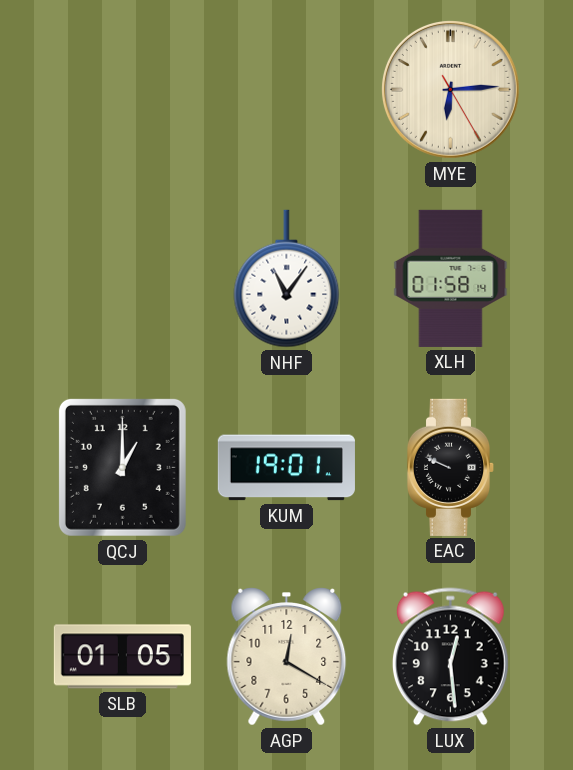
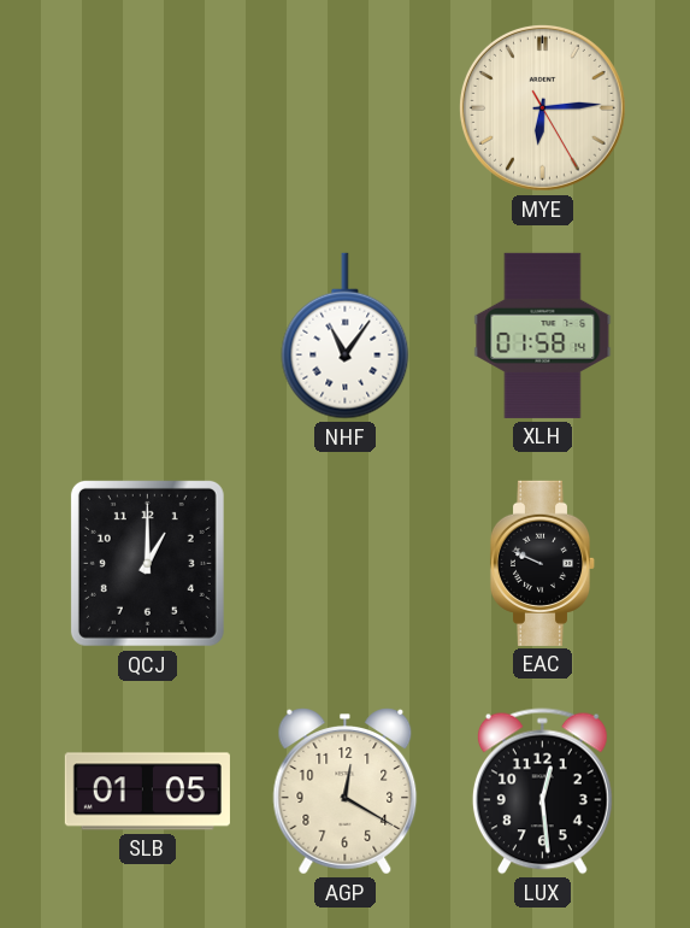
KUM: 19:01 -> none (286, 468)
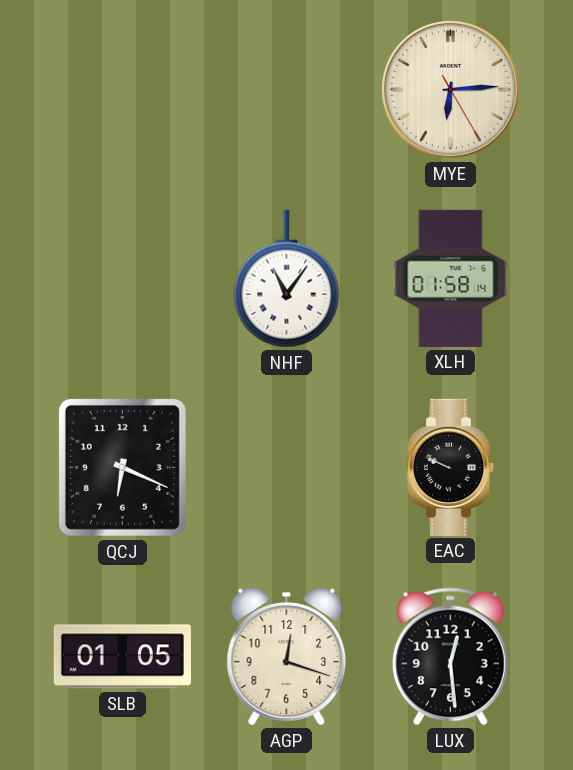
QCJ: 1:00 -> 6:19 (122, 467)
AGP: 12:20 -> 12:18 (287, 657)
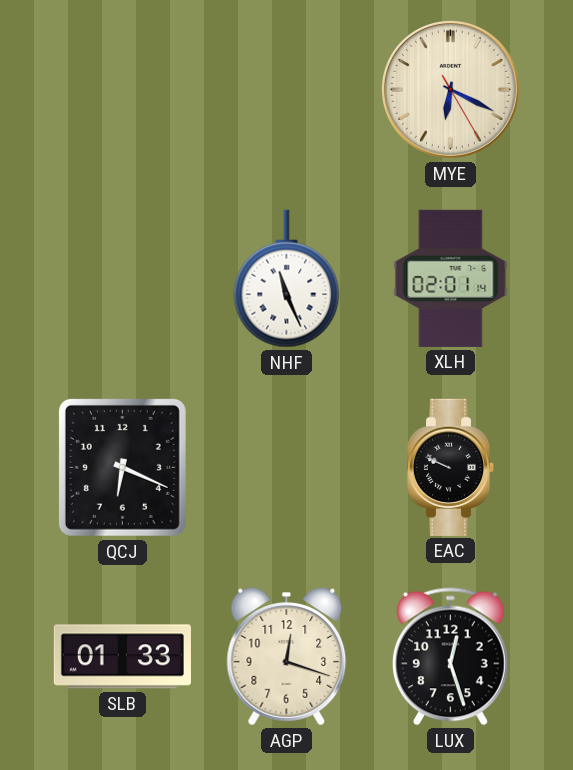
MYE: 6:14 -> 6:19 (450, 89)
NHF: 11:06 -> 11:26 (287, 279)
XLH: 01:58 -> 02:01 (451, 278)
SLB: 01:05 -> 01:33 (122, 657)
LUX: 12:29 -> 12:27 (450, 657)
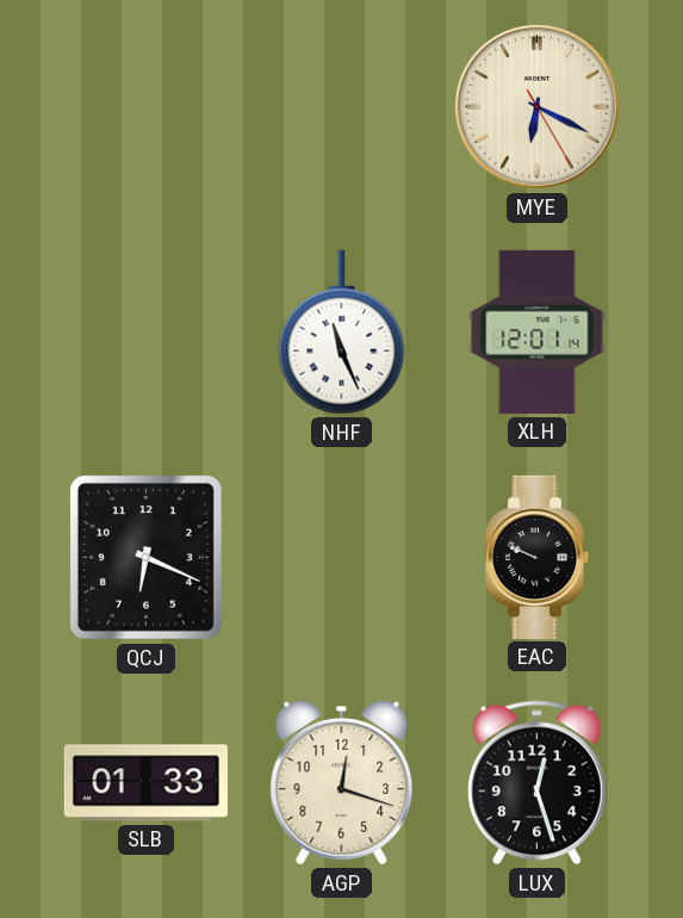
XLH: 02:01 -> 12:01 (538, 331)
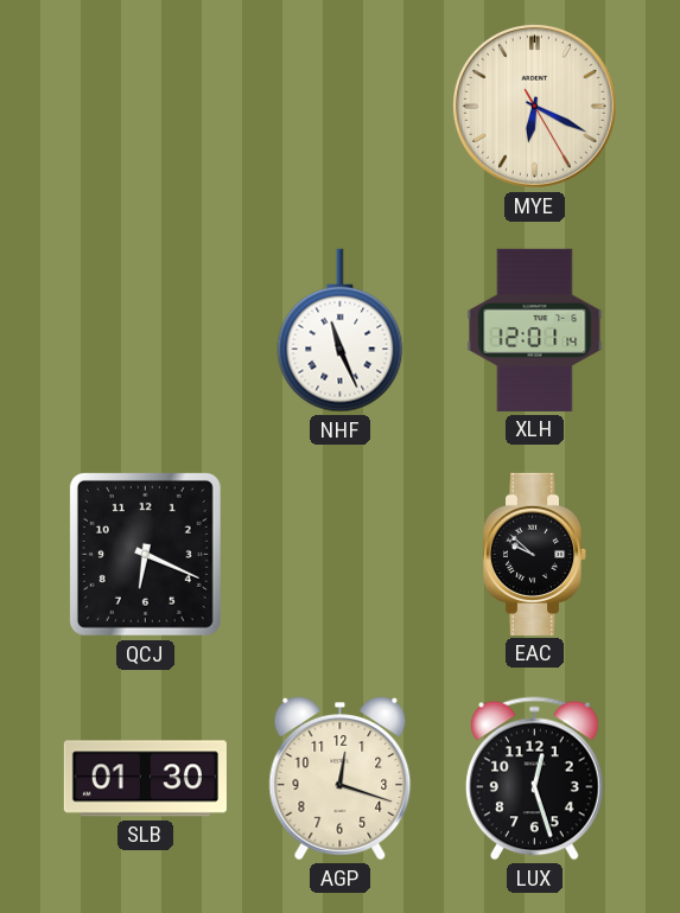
EAC: 9:49 -> 9:52 (535, 554)
SLB: 01:33 -> 01:30 (145, 779)
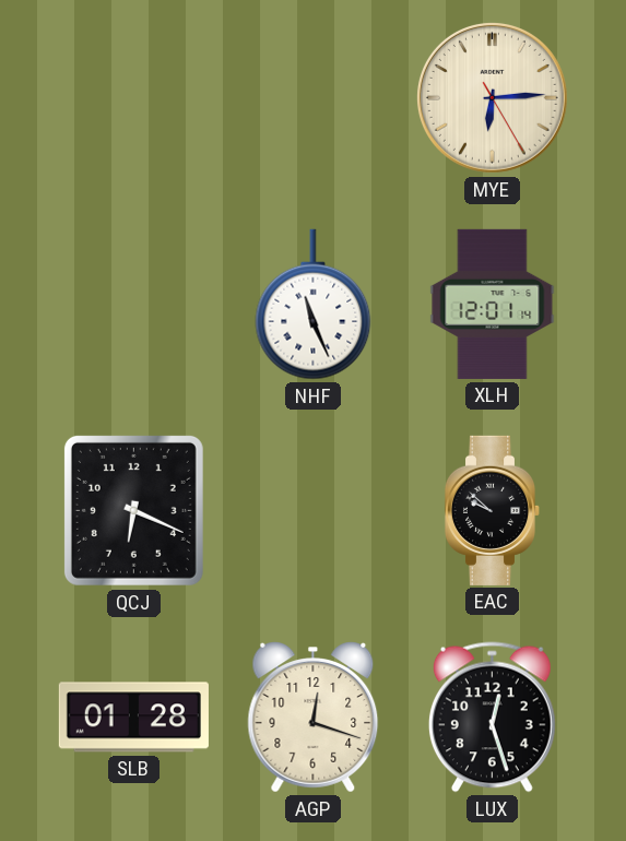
MYE: 6:19 -> 6:14 (492, 97)
SLB: 01:30 -> 01:28 (133, 718)
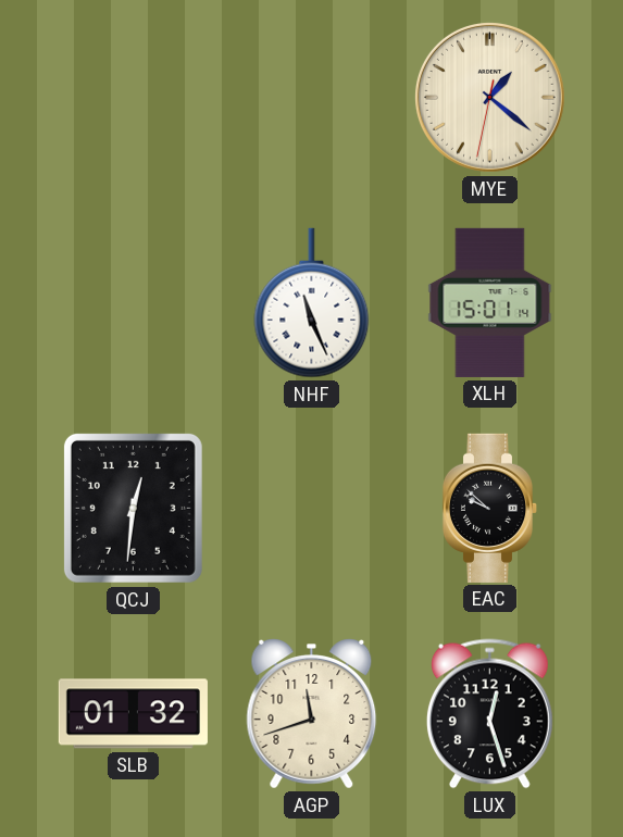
MYE: 6:14 -> 1:21 (489, 97)
XLH: 12:01 -> 15:01 (490, 302)
QCJ: 6:19 -> 12:31 (133, 508)
SLB: 01:28 -> 01:32 (133, 714)
AGP: 12:18 -> 11:42 (312, 714)
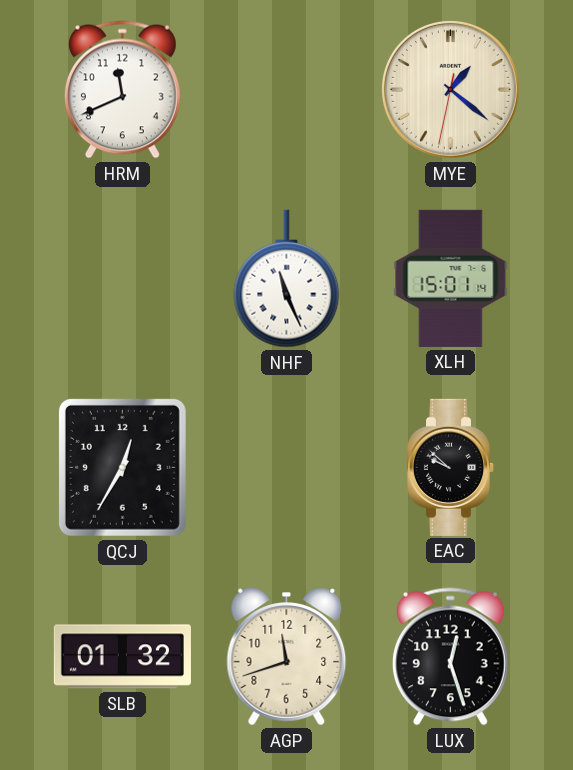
HRM: none -> 11:41 (122, 90)
QCJ: 12:31 -> 12:35 (122, 467)
